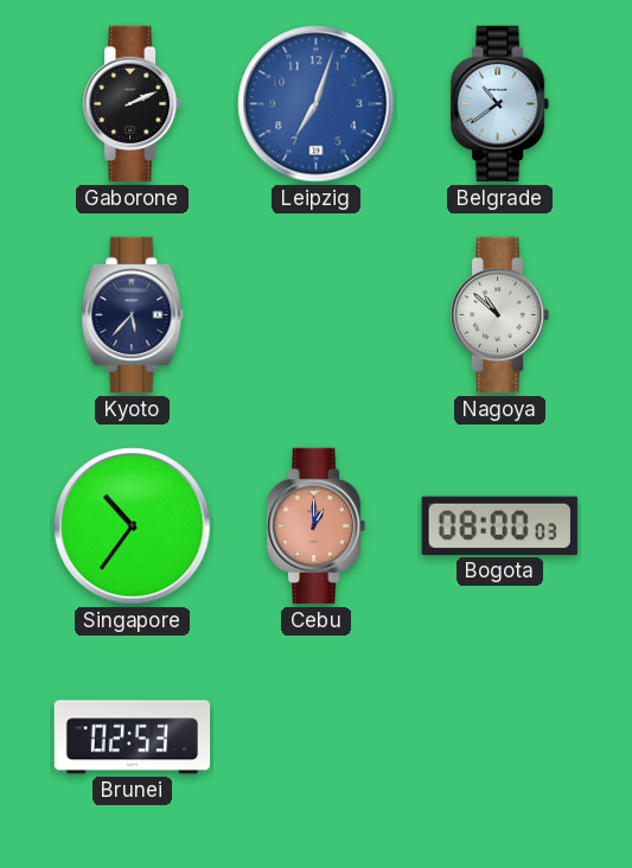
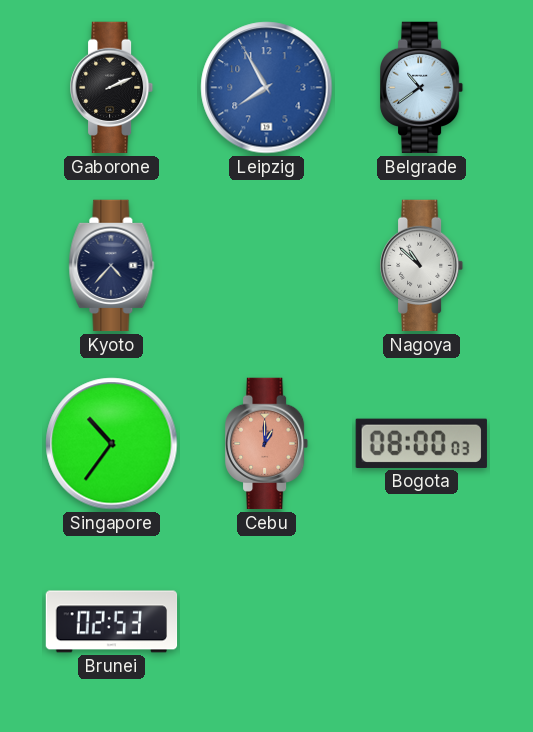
Leipzig: 7:03 -> 7:55 (267, 88)
Kyoto: 5:37 -> 4:37 (112, 266)
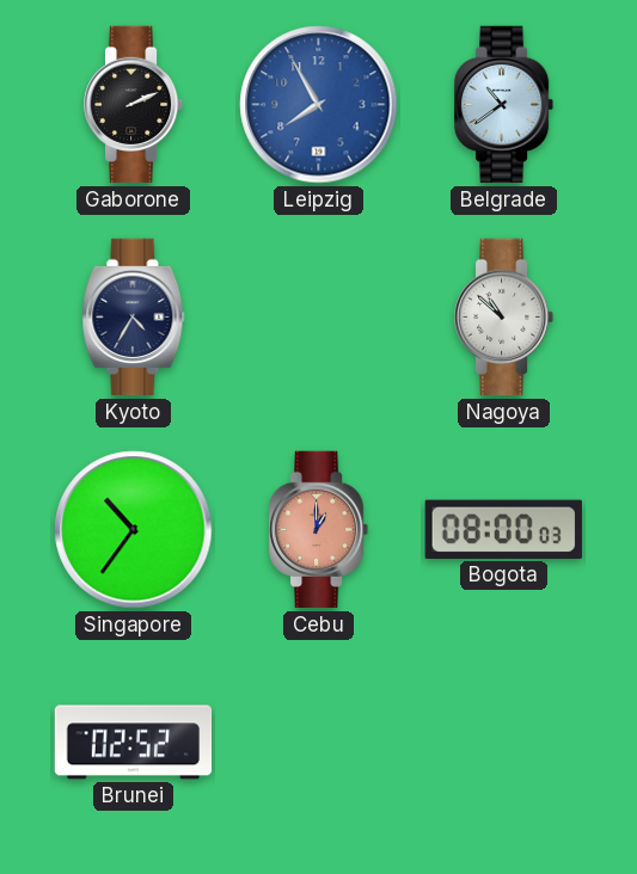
Kyoto: 4:37 -> 4:35 (134, 318)
Brunei: 02:53 -> 02:52 (134, 743)
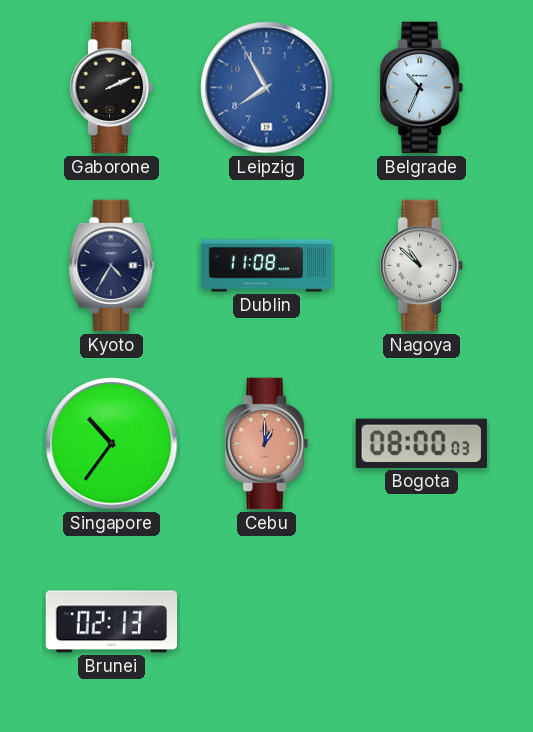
Belgrade: 10:39 -> 10:34 (423, 88)
Dublin: none -> 11:08 (267, 266)
Brunei: 02:52 -> 02:13 (112, 622)
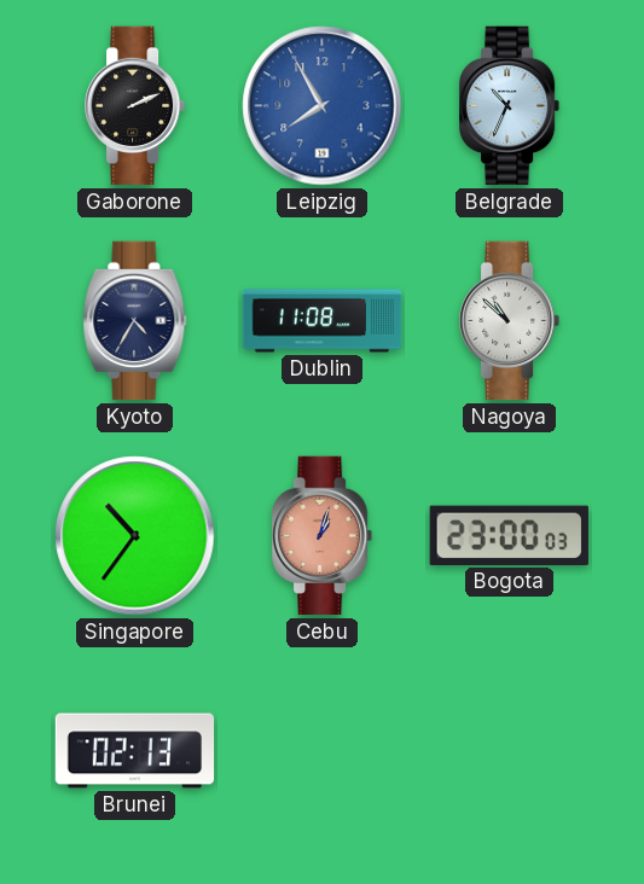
Cebu: 1:00 -> 1:03 (324, 536)
Bogota: 08:00 -> 23:00 (509, 535)
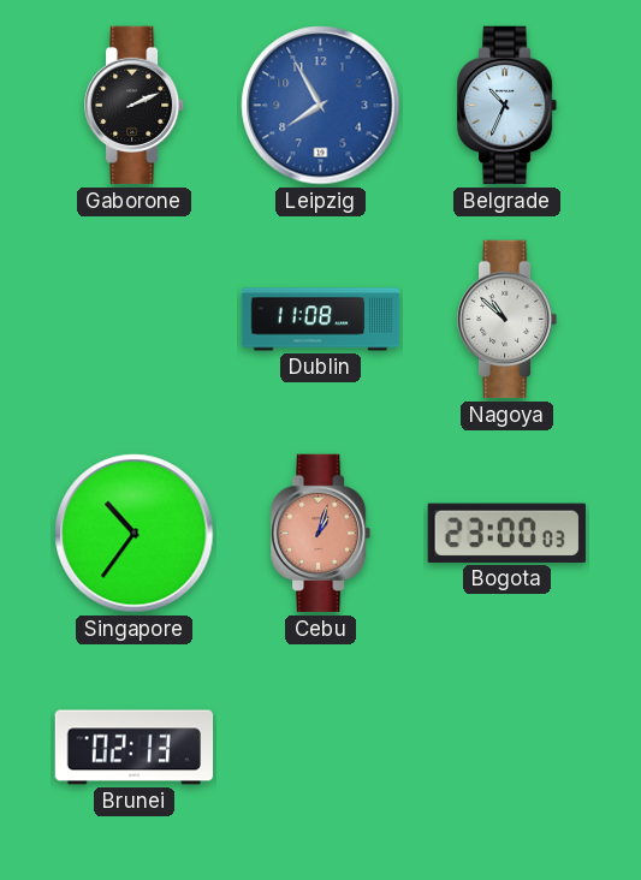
Kyoto: 4:35 -> none (135, 321)
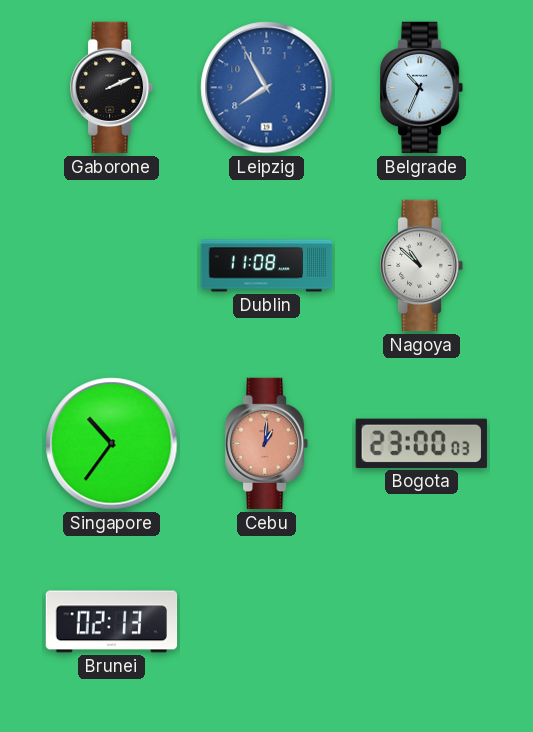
Cebu: 1:03 -> 1:01 (268, 444)
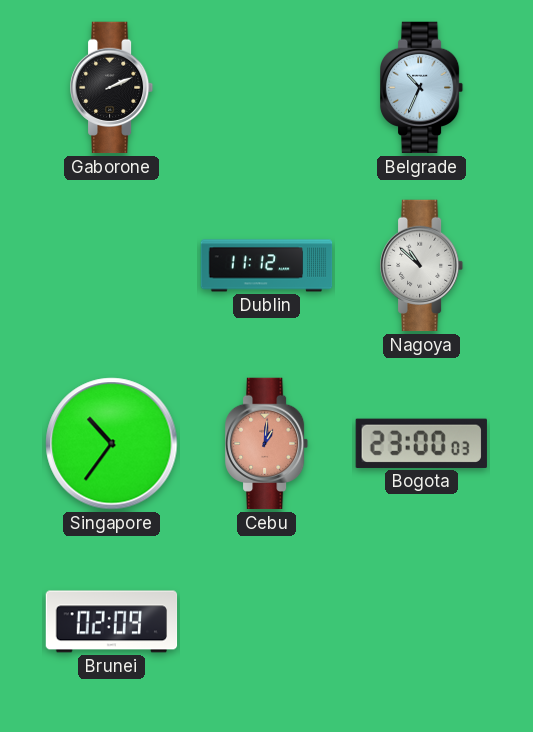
Leipzig: 7:55 -> none (267, 88)
Dublin: 11:08 -> 11:12 (267, 266)
Brunei: 02:13 -> 02:09 (112, 622)
